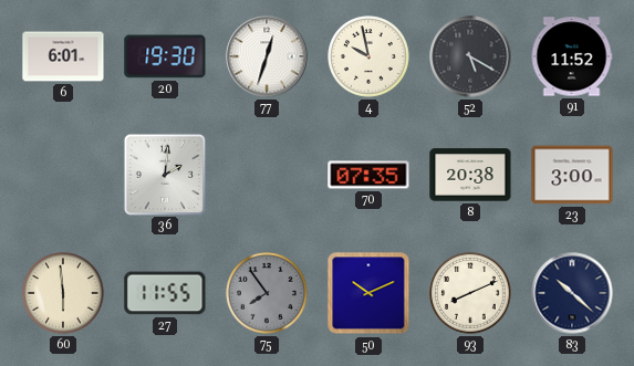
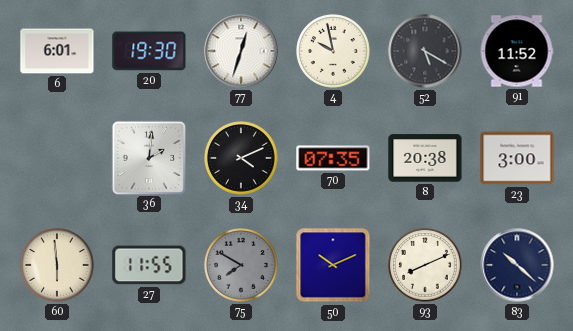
34: none -> 4:11 (241, 158)
75: 7:54 -> 7:50 (241, 265)
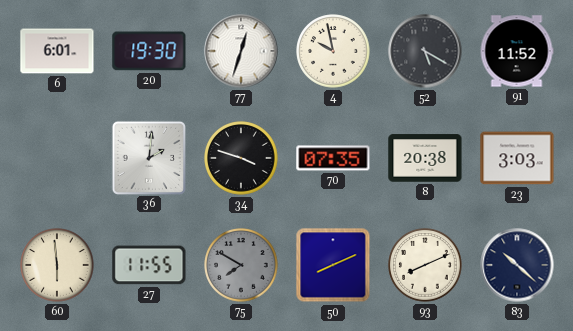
34: 4:11 -> 3:48 (241, 158)
23: 3:00 -> 3:03 (517, 158)
50: 10:11 -> 8:11 (333, 265)
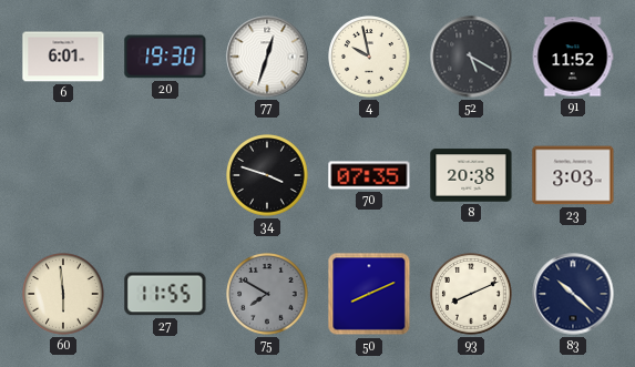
36: 2:01 -> none (148, 157)
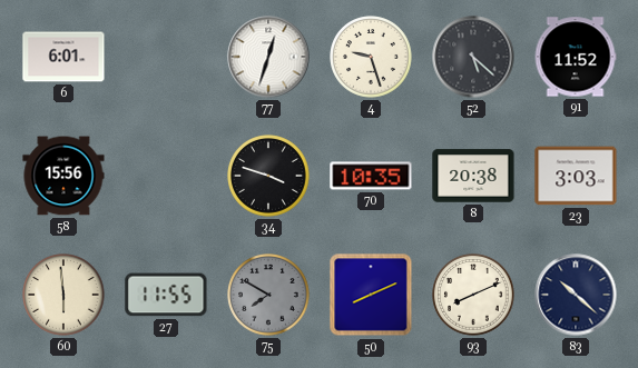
20: 19:30 -> none (165, 57)
4: 9:58 -> 9:27 (371, 57)
52: 5:20 -> 5:22 (473, 57)
58: none -> 15:56 (63, 176)
70: 07:35 -> 10:35 (371, 176)
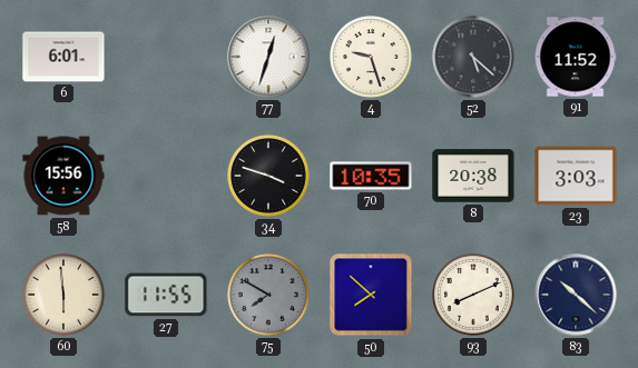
50: 8:11 -> 7:52 (371, 295)
